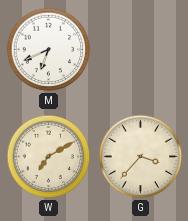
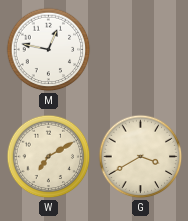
M: 6:41 -> 12:47 (49, 50)
G: 3:37 -> 3:40 (141, 157)
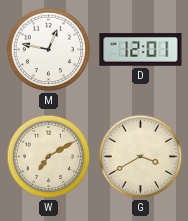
D: none -> 12:01 (141, 50)
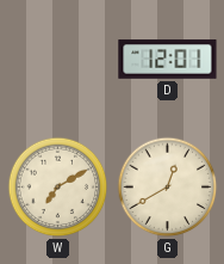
M: 12:47 -> none (49, 50)
G: 3:40 -> 12:40 (168, 188)
